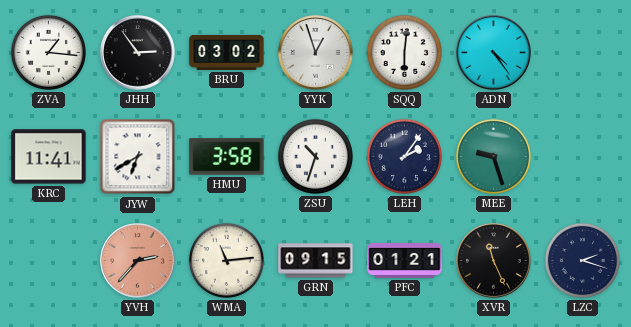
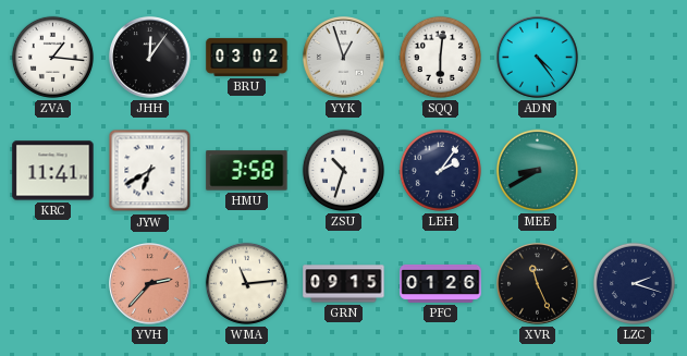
JHH: 2:54 -> 12:06 (150, 58)
MEE: 9:27 -> 8:40 (537, 170)
PFC: 01:21 -> 01:26 (441, 283)
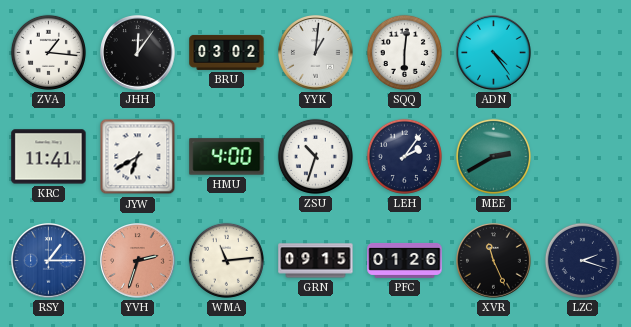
YYK: 12:57 -> 1:01 (316, 53)
HMU: 3:58 -> 4:00 (227, 157)
MEE: 8:40 -> 2:40 (493, 156)
RSY: none -> 1:15 (49, 261)
YVH: 2:37 -> 2:33 (138, 261)
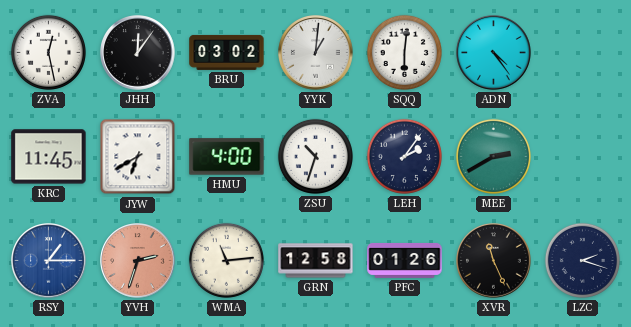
ZVA: 1:16 -> 12:28 (48, 52)
KRC: 11:41 -> 11:45 (49, 157)
GRN: 09:15 -> 12:58 (316, 261)
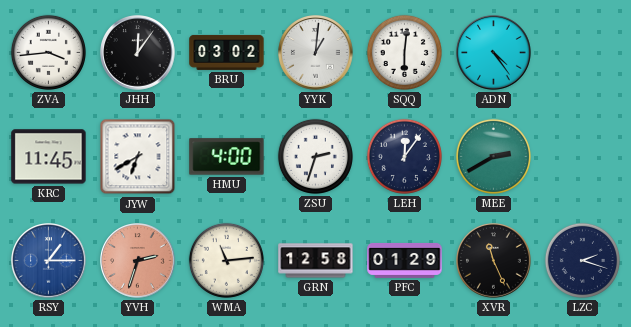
ZVA: 12:28 -> 3:44 (48, 52)
ZSU: 10:33 -> 2:33 (315, 156)
LEH: 2:06 -> 12:06 (404, 156)
PFC: 01:26 -> 01:29 (405, 260)
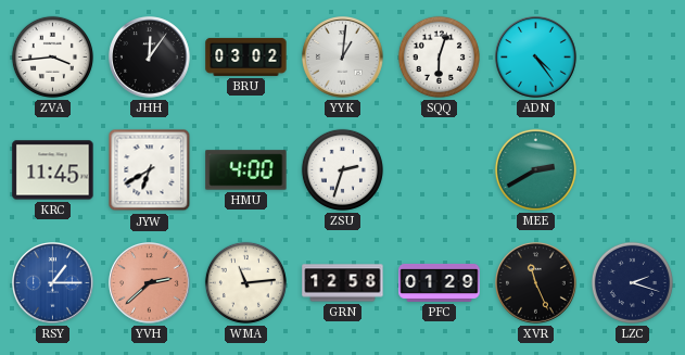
SQQ: 6:01 -> 6:03 (439, 56)
LEH: 12:06 -> none (404, 156)
YVH: 2:33 -> 2:38 (150, 283)
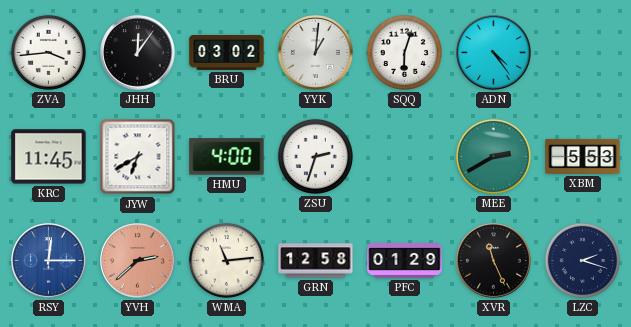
XBM: none -> 5:53 (583, 156)
RSY: 1:15 -> 12:15 (49, 261)
